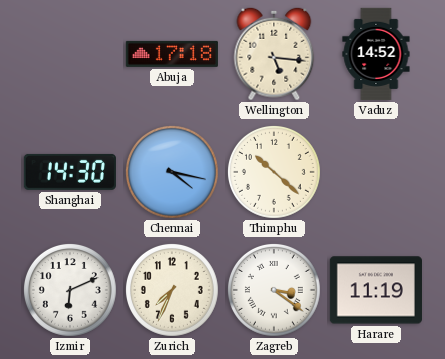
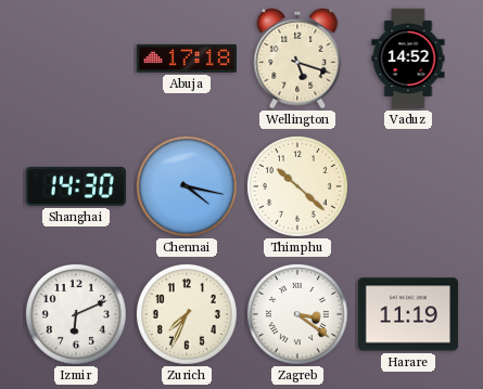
Wellington: 5:16 -> 5:18 (297, 59)
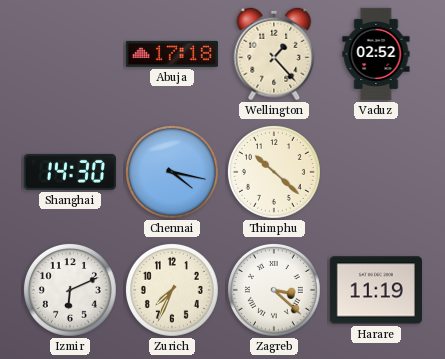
Wellington: 5:18 -> 1:23 (274, 54)
Vaduz: 14:52 -> 02:52 (376, 54)
Zagreb: 3:21 -> 3:22 (274, 290)
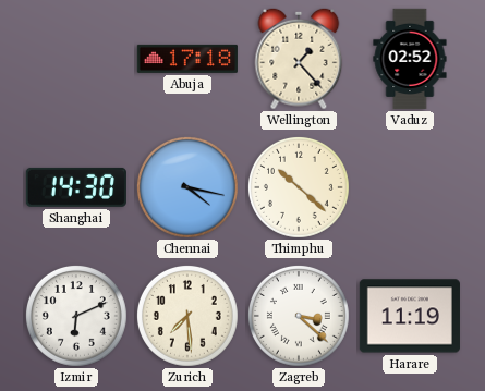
Zurich: 7:34 -> 7:29 (187, 316)
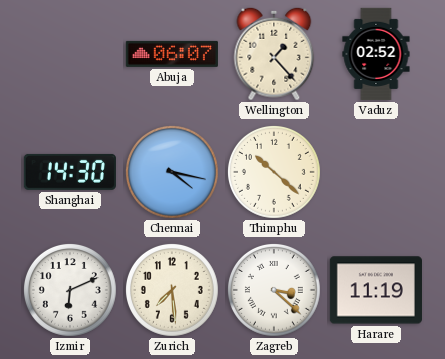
Abuja: 17:18 -> 06:07 (172, 54)
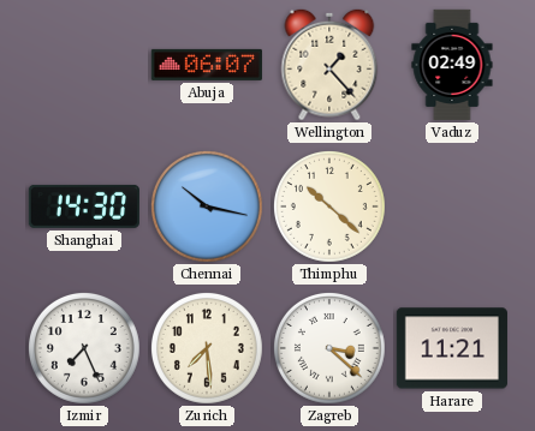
Vaduz: 02:52 -> 02:49 (452, 65)
Chennai: 4:17 -> 10:17 (207, 206)
Izmir: 6:11 -> 7:26 (84, 348)
Harare: 11:19 -> 11:21 (452, 348)
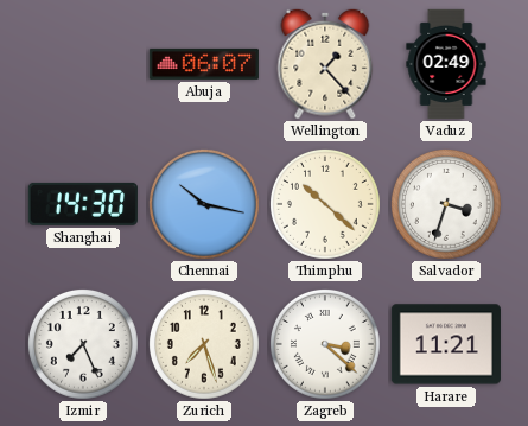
Salvador: none -> 3:33 (446, 204)
Zurich: 7:29 -> 7:27 (204, 344)
